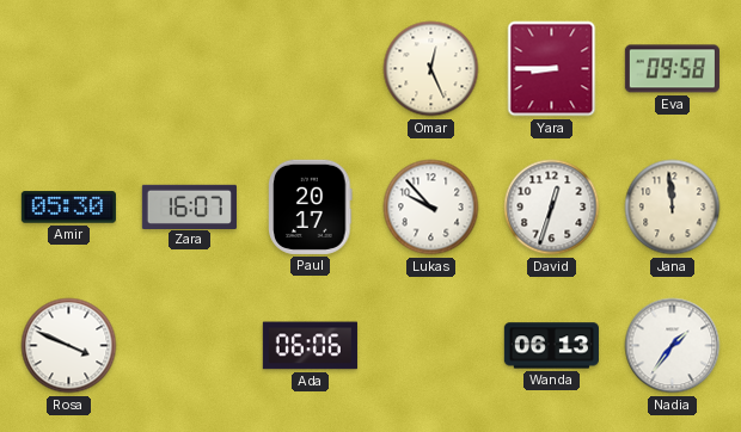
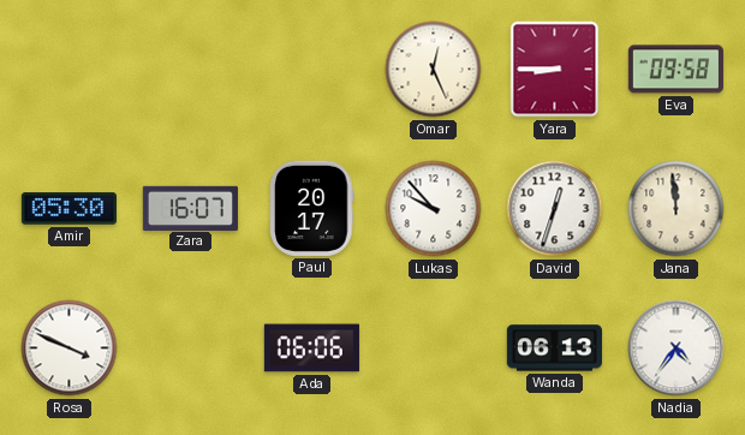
Nadia: 1:36 -> 4:36 (677, 348)
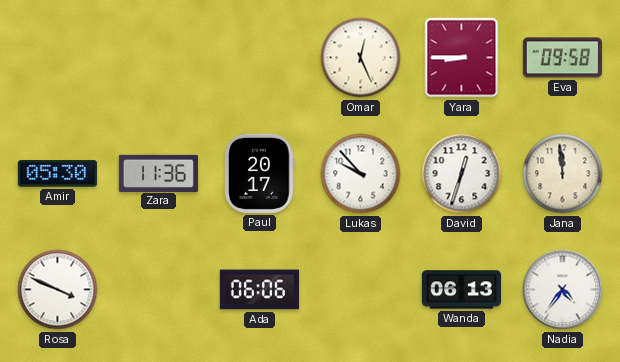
Zara: 16:07 -> 11:36 (158, 173)
